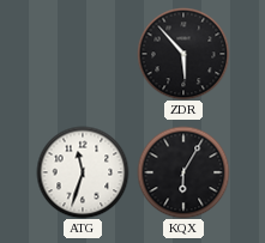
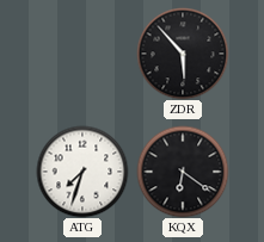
ATG: 11:33 -> 7:33 (82, 172)
KQX: 6:05 -> 6:21 (183, 172)
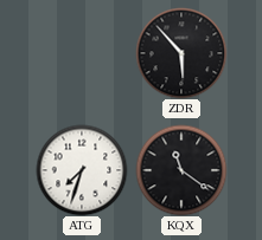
KQX: 6:21 -> 11:21 (181, 170)
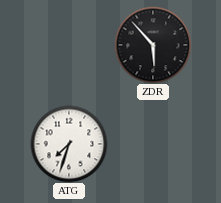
KQX: 11:21 -> none (181, 170)
